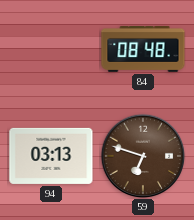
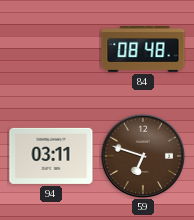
94: 03:13 -> 03:11 (51, 156)
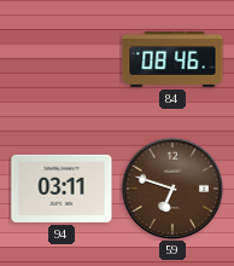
84: 08:48 -> 08:46 (172, 59)
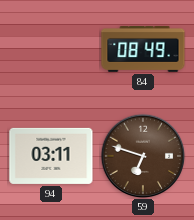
84: 08:46 -> 08:49 (143, 49)
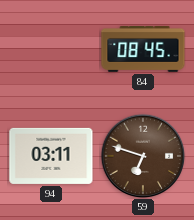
84: 08:49 -> 08:45 (143, 49)
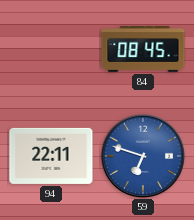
94: 03:11 -> 22:11 (51, 156)
59 dial: brown -> blue (143, 156)
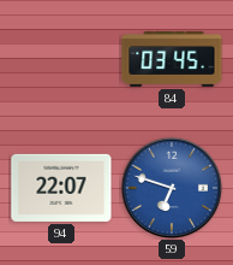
84: 08:45 -> 03:45 (172, 59)
94: 22:11 -> 22:07 (61, 188)
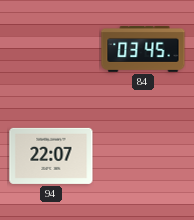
59: 6:48 -> none (172, 188)
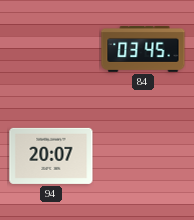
94: 22:07 -> 20:07 (51, 156)
